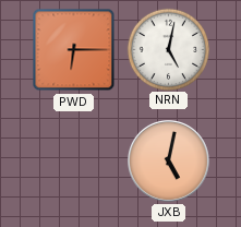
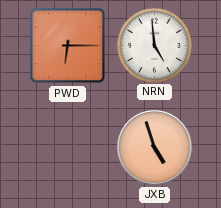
NRN: 5:02 -> 4:59 (154, 45)
JXB: 5:02 -> 4:57 (155, 148)
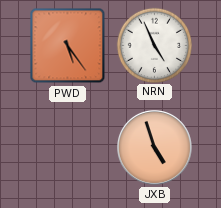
PWD: 6:15 -> 5:24 (68, 46)
NRN: 4:59 -> 4:56 (154, 45)
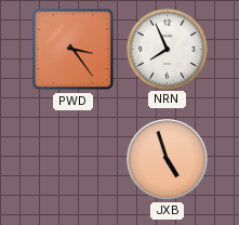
PWD: 5:24 -> 3:24 (74, 50)
NRN: 4:56 -> 7:56 (167, 49)
